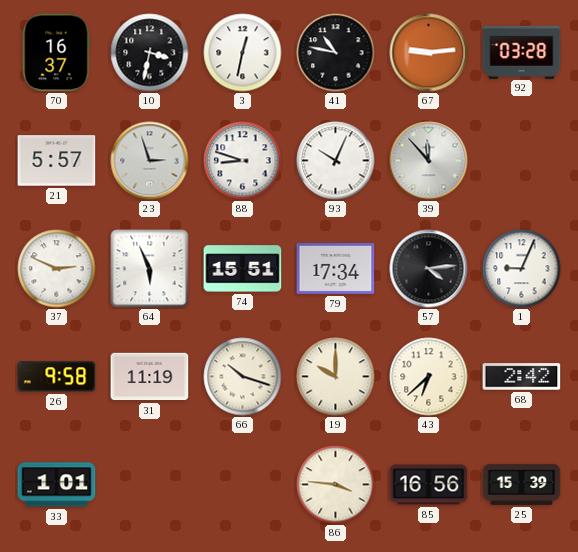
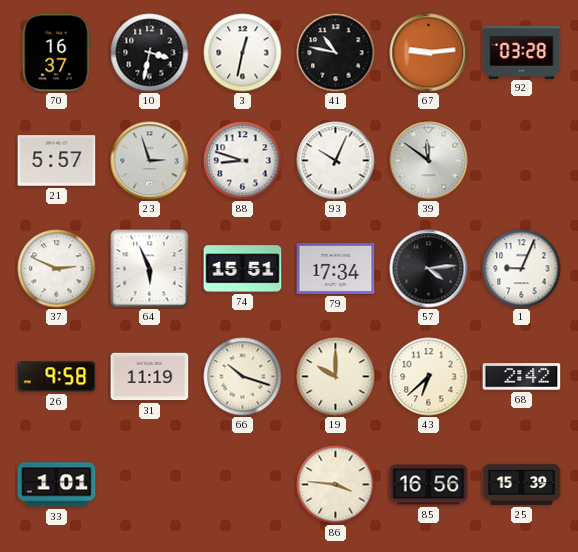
39: 11:53 -> 11:51 (429, 161)
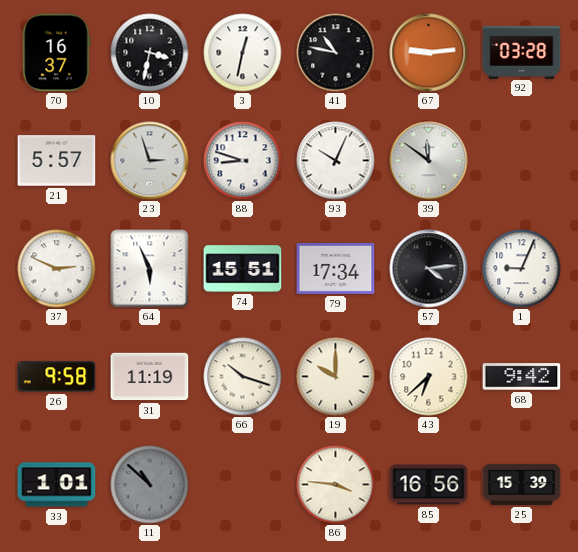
68: 2:42 -> 9:42 (522, 377)
11: none -> 10:52 (150, 485)
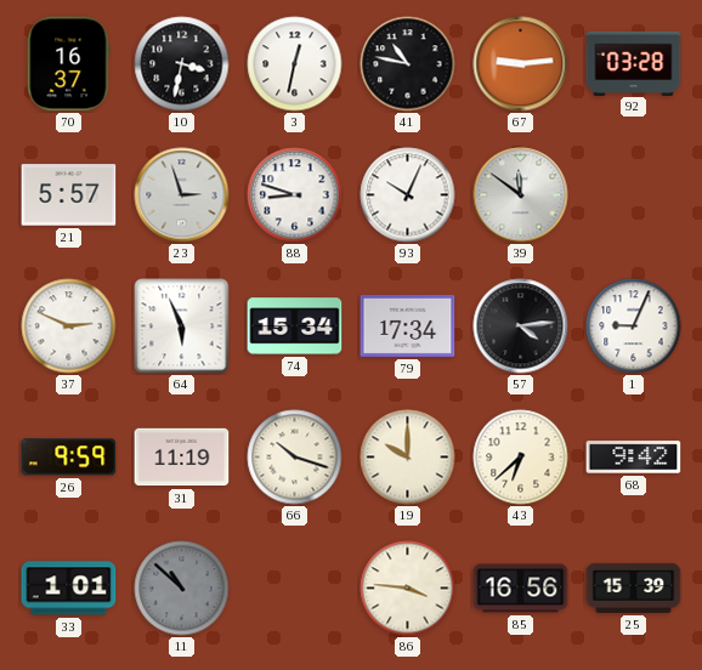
74: 15:51 -> 15:34 (295, 327)
26: 9:58 -> 9:59 (69, 458)
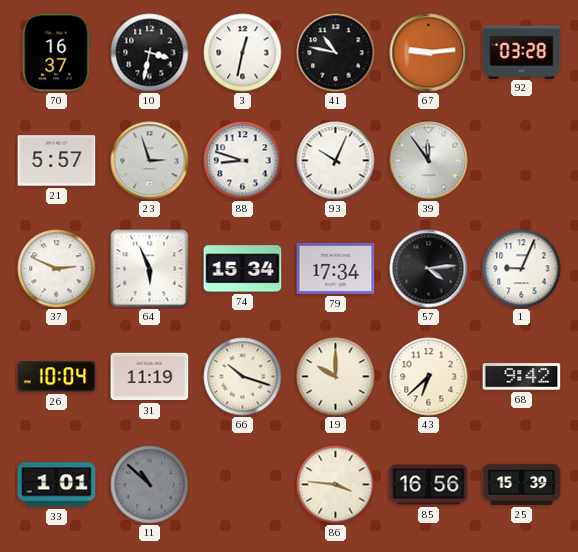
39: 11:51 -> 11:54 (429, 161)
26: 9:59 -> 10:04 (57, 377)
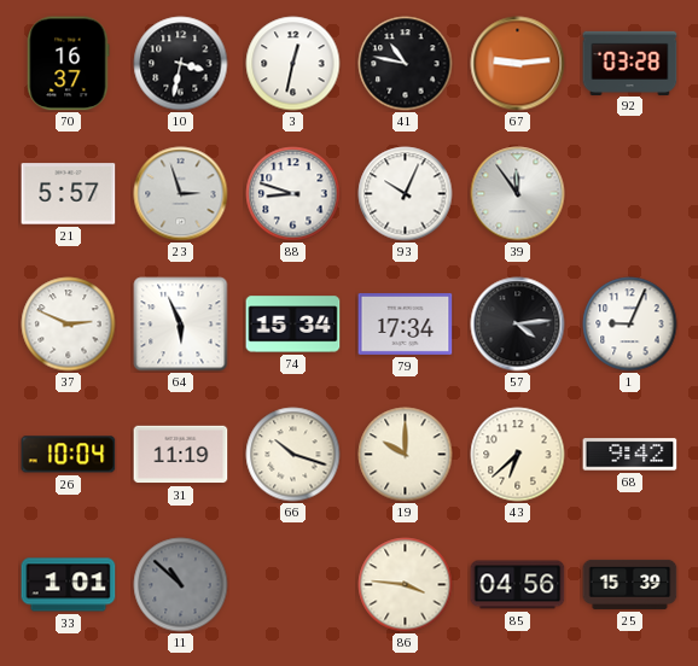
85: 16:56 -> 04:56 (518, 585)
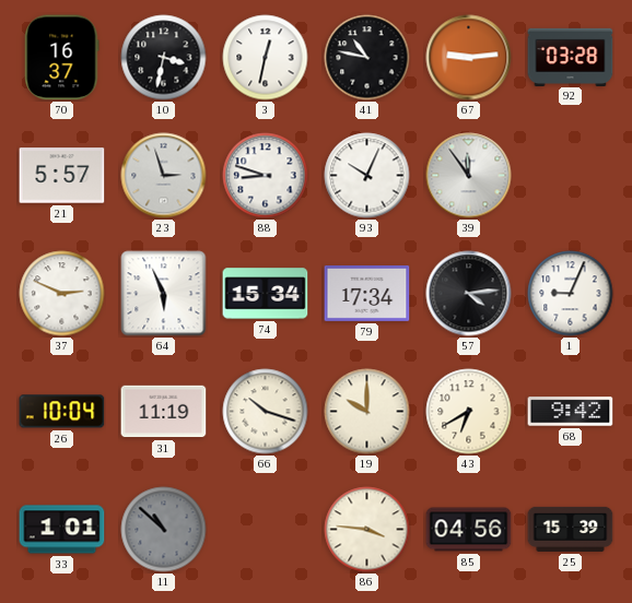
43: 6:38 -> 6:40 (469, 412)
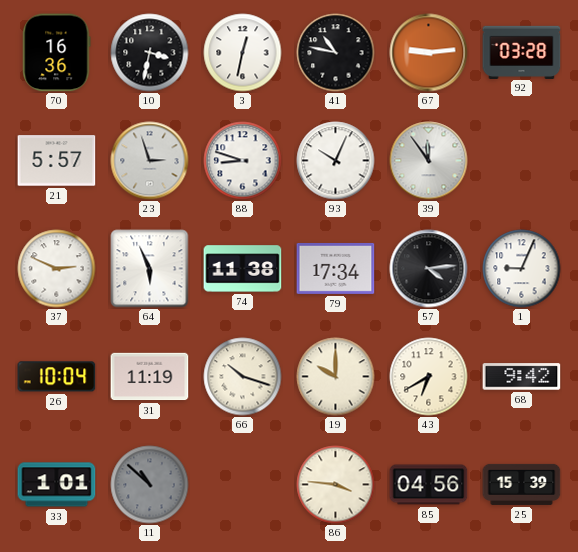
70: 16:37 -> 16:36 (57, 53)
74: 15:34 -> 11:38 (243, 269)
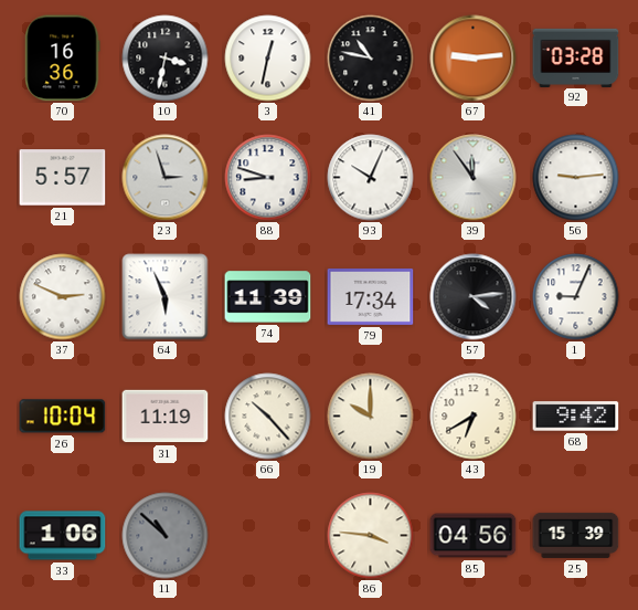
56: none -> 9:14 (576, 178)
74: 11:38 -> 11:39 (268, 297)
66: 10:18 -> 10:23 (268, 417)
33: 1:01 -> 1:06 (63, 536)
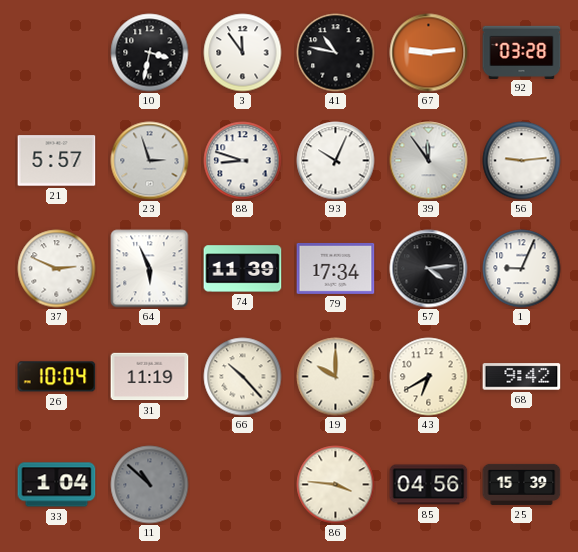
70: 16:36 -> none (63, 59)
3: 12:32 -> 11:54 (243, 53)
33: 1:06 -> 1:04 (57, 485)
